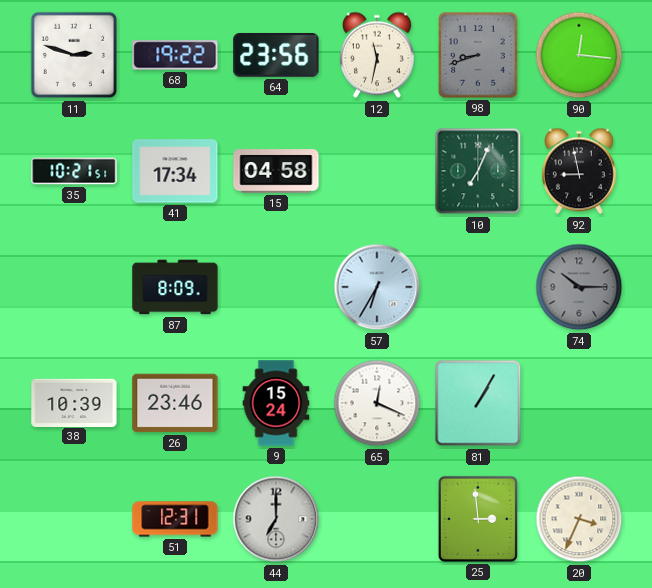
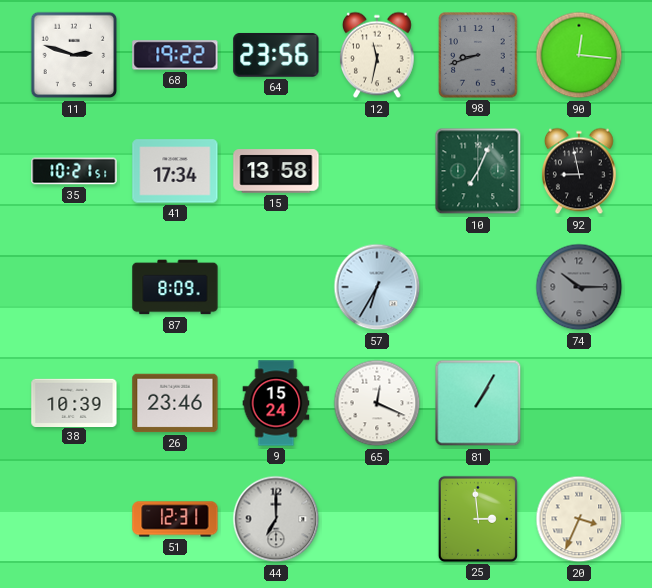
15: 04:58 -> 13:58 (276, 171)
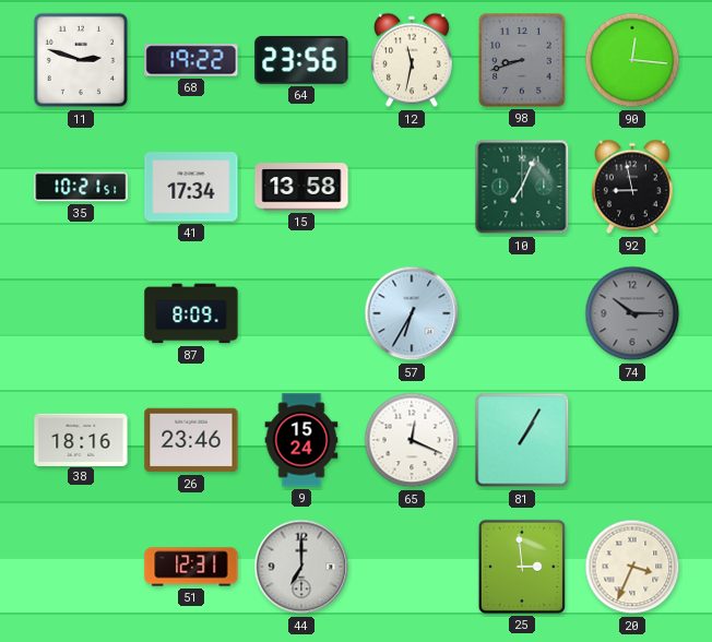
38: 10:39 -> 18:16 (81, 439)
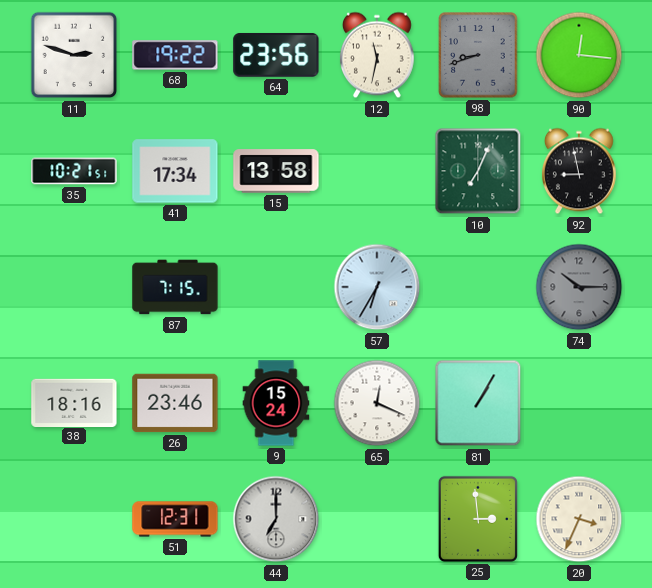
87: 8:09 -> 7:15 (175, 287)
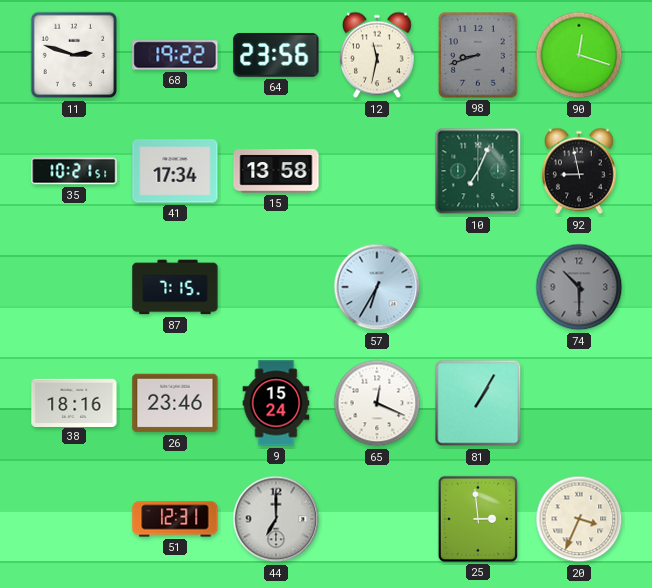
90: 12:16 -> 12:18 (579, 55)
74: 10:15 -> 10:30 (579, 287)
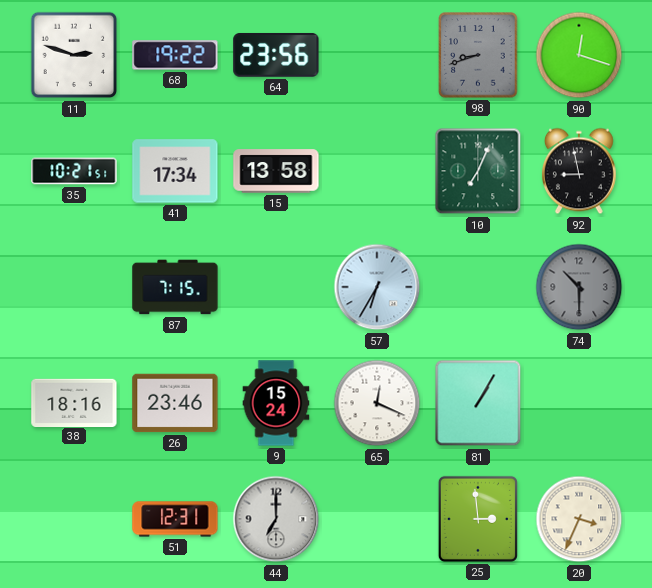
12: 11:32 -> none (377, 55)
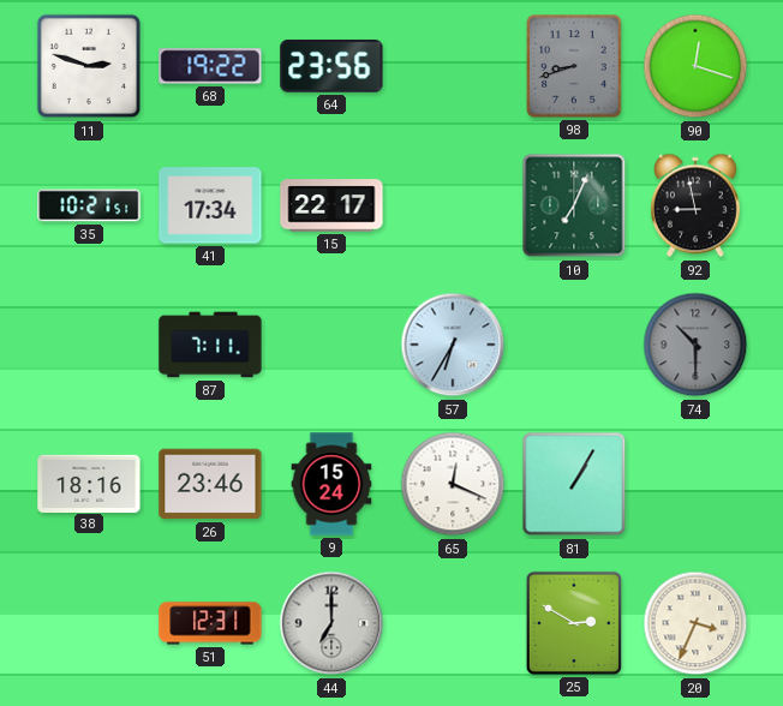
15: 13:58 -> 22:17 (331, 205)
87: 7:15 -> 7:11 (210, 345)
25: 2:59 -> 2:50 (574, 623)
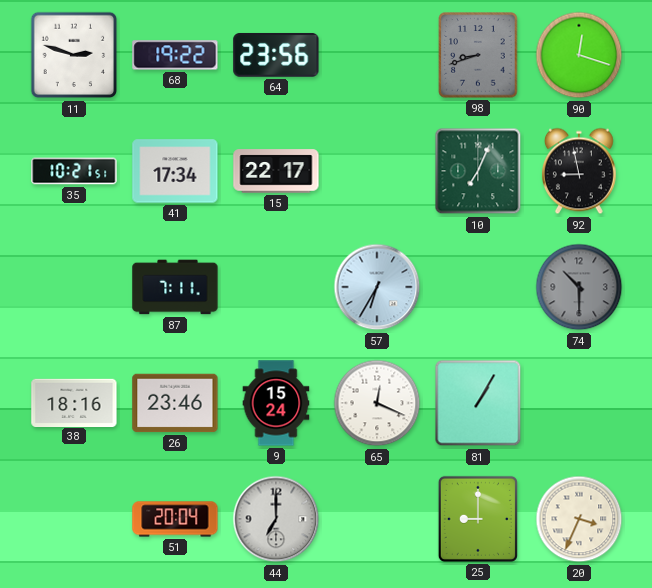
51: 12:31 -> 20:04 (175, 519)
25: 2:50 -> 9:00 (478, 519)
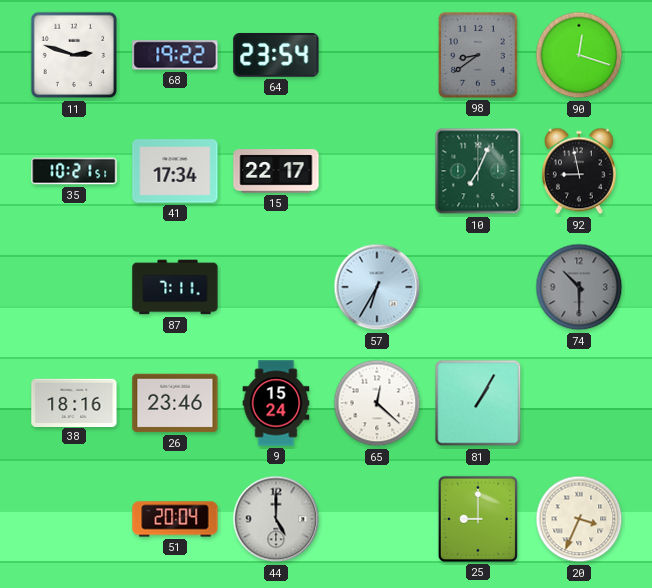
64: 23:56 -> 23:54 (276, 55)
98: 8:42 -> 8:39 (478, 55)
65: 12:19 -> 12:22 (377, 403)
44: 7:00 -> 5:00 (276, 519)
